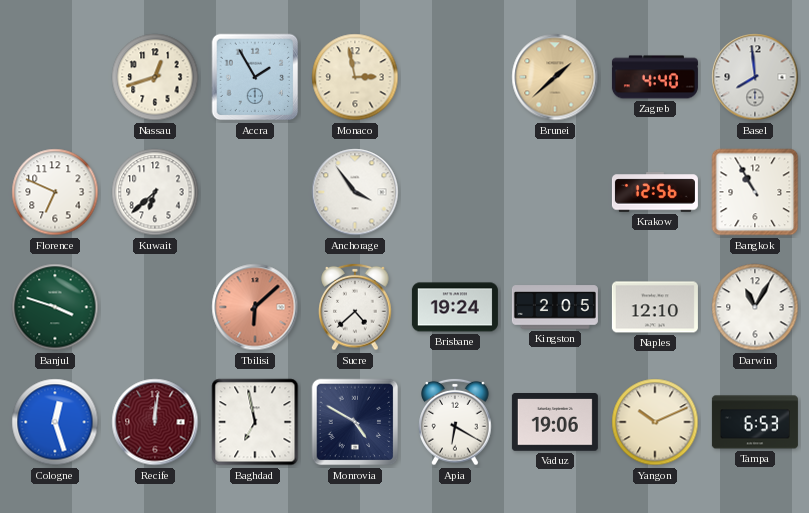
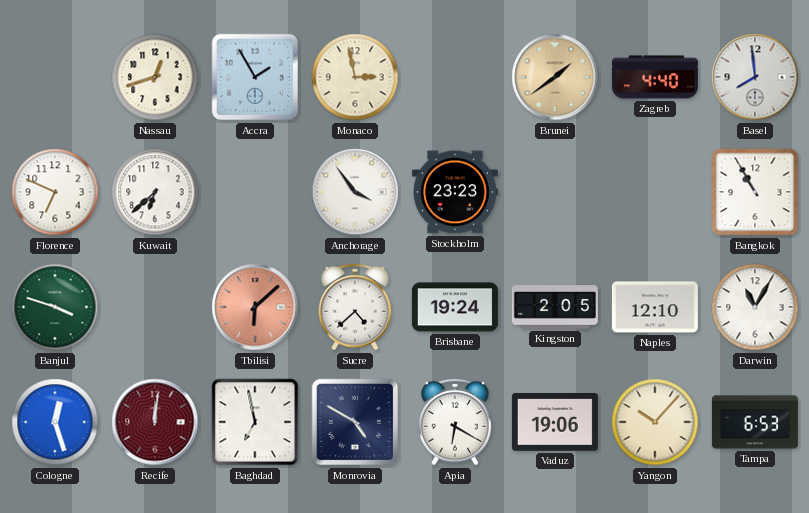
Brunei: 1:38 -> 1:39 (555, 77)
Stockholm: none -> 23:23 (455, 192)
Krakow: 12:56 -> none (655, 192)
Yangon: 10:11 -> 10:07 (655, 422)
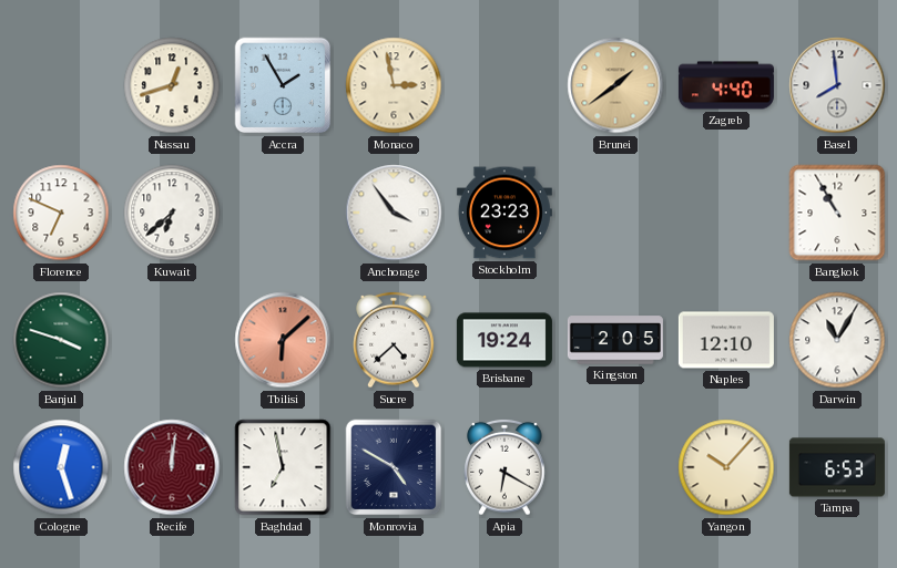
Vaduz: 19:06 -> none (555, 423)
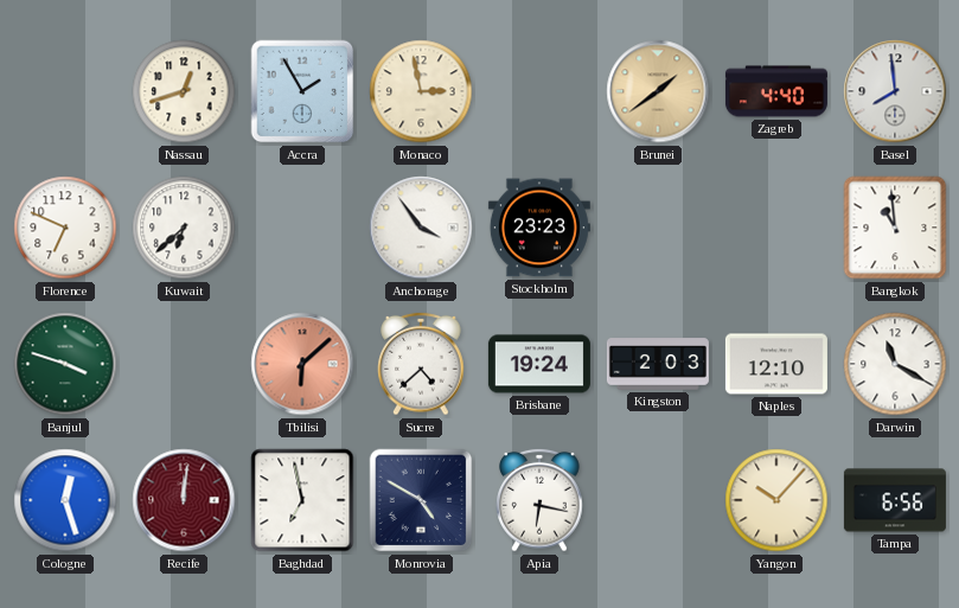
Bangkok: 10:55 -> 10:59 (895, 228)
Kingston: 2:05 -> 2:03 (658, 364)
Darwin: 11:05 -> 11:20 (895, 364)
Apia: 6:20 -> 6:17 (539, 500)
Tampa: 6:53 -> 6:56 (895, 500)
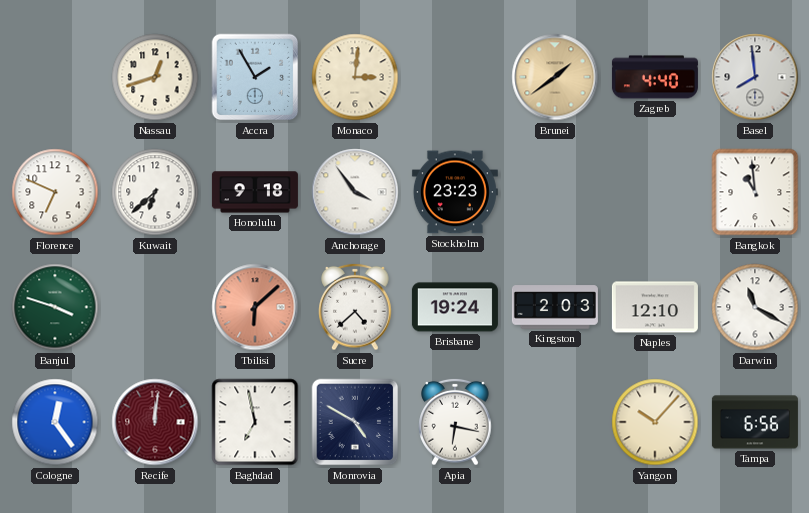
Monaco: 2:58 -> 3:01 (355, 77)
Honolulu: none -> 9:18 (255, 192)
Cologne: 12:27 -> 12:24 (55, 422)
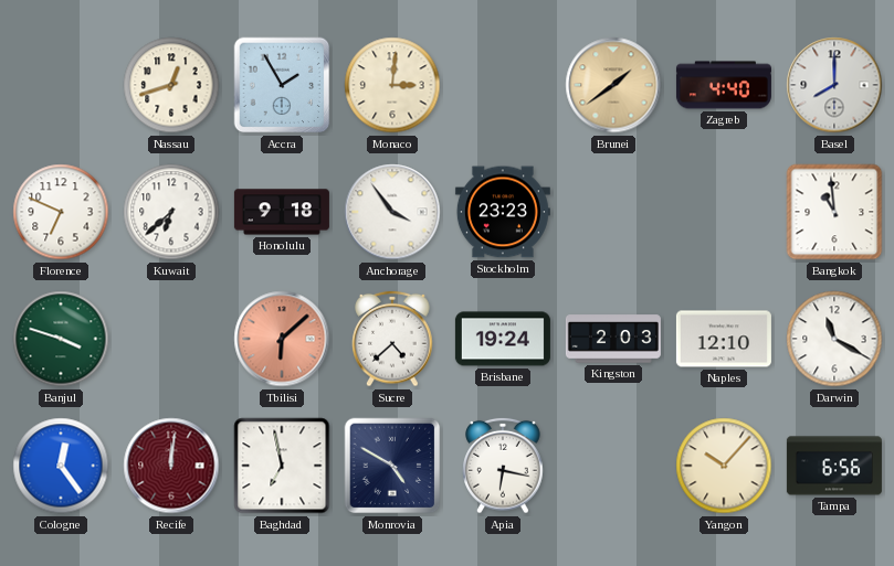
Basel: 7:59 -> 8:00 (834, 85)
